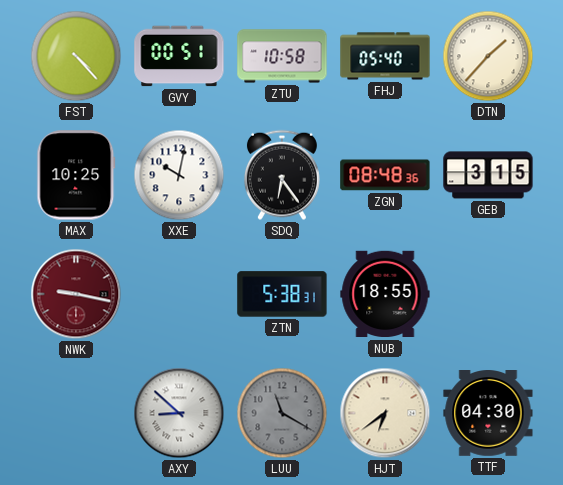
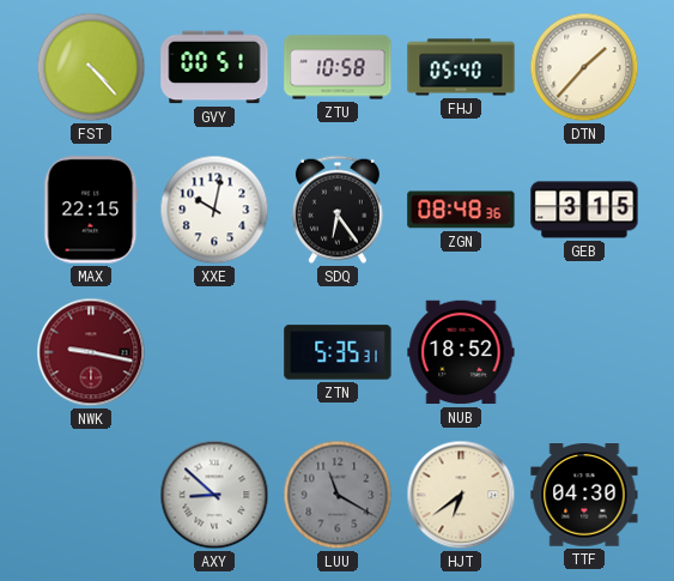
MAX: 10:25 -> 22:15 (91, 210)
ZTN: 5:38 -> 5:35 (338, 352)
NUB: 18:55 -> 18:52 (461, 352)
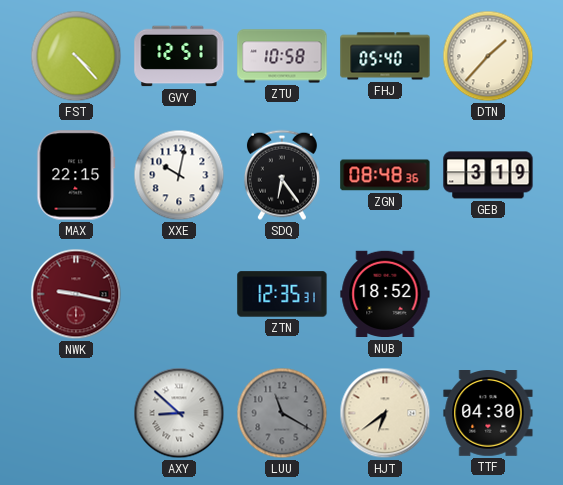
GVY: 00:51 -> 12:51 (179, 56)
GEB: 3:15 -> 3:19 (488, 175)
ZTN: 5:35 -> 12:35 (282, 294)
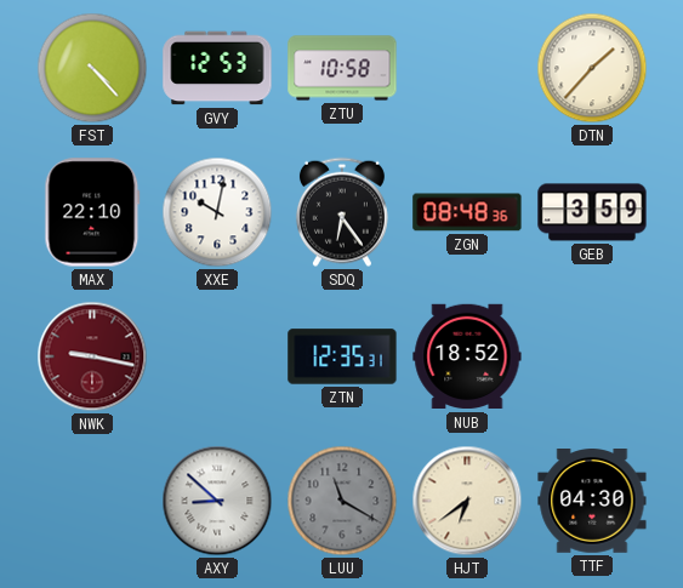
GVY: 12:51 -> 12:53 (217, 68)
FHJ: 05:40 -> none (385, 56)
MAX: 22:15 -> 22:10 (92, 212)
GEB: 3:19 -> 3:59 (592, 212)
